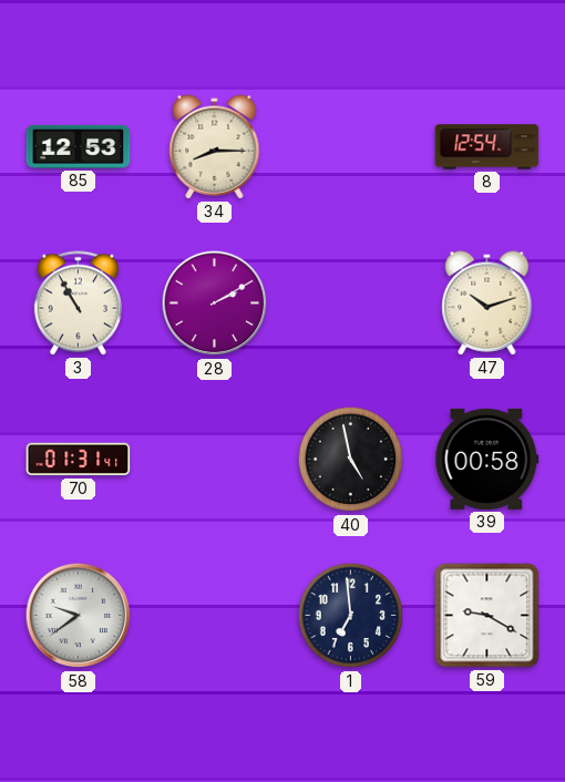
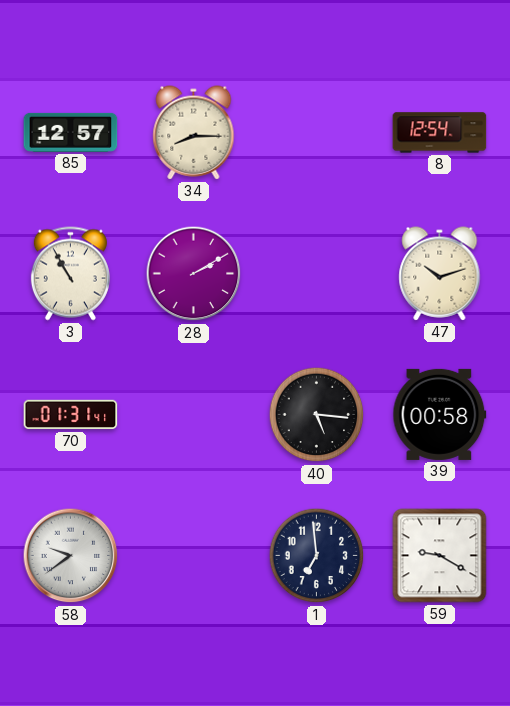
85: 12:53 -> 12:57 (71, 132)
40: 4:58 -> 5:16 (317, 415)
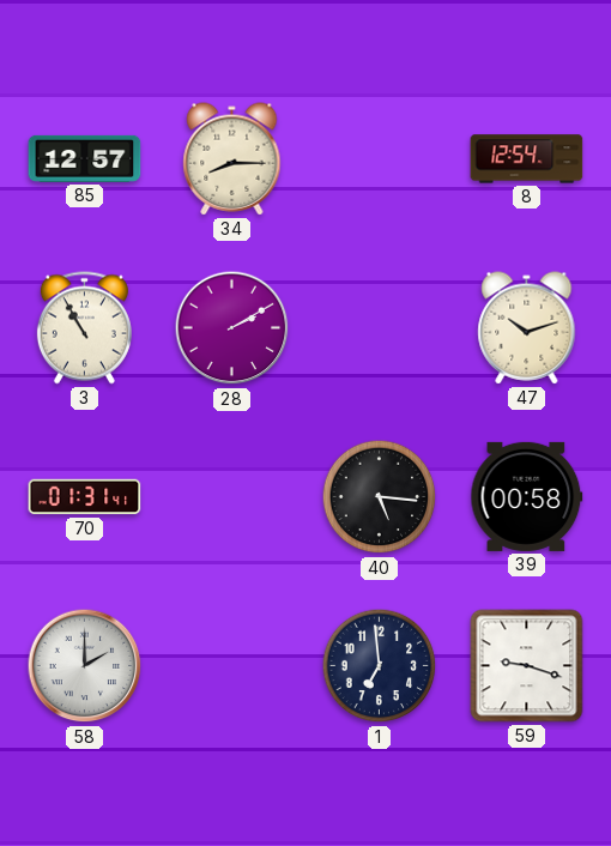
58: 9:39 -> 2:00 (85, 666)
59: 9:20 -> 9:18 (527, 666)
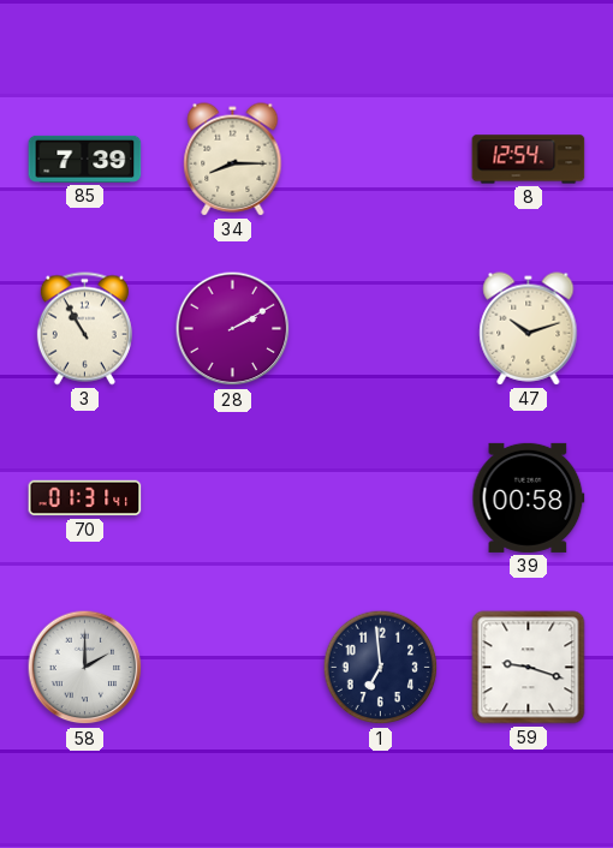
85: 12:57 -> 7:39 (85, 159)
40: 5:16 -> none (380, 497)
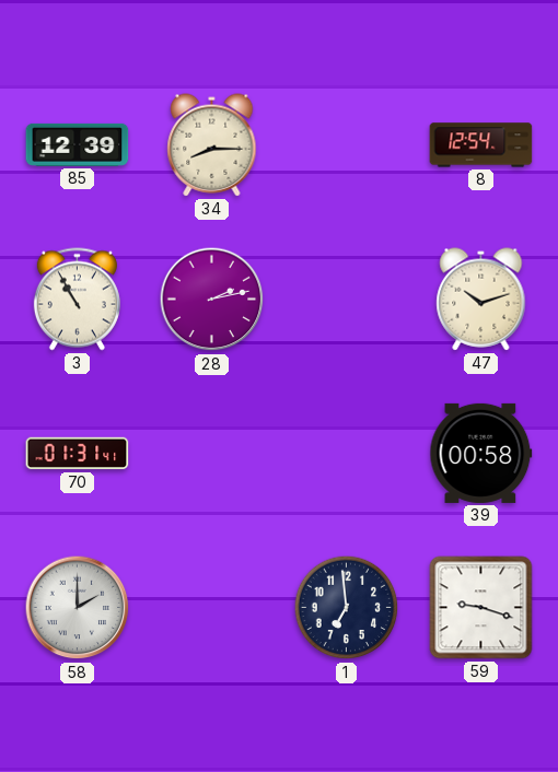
85: 7:39 -> 12:39 (78, 144)
28: 2:10 -> 2:13 (212, 300)
